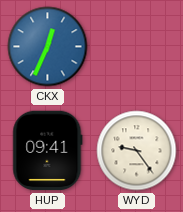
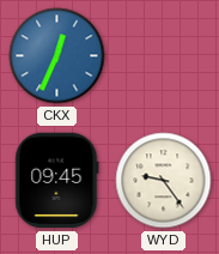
HUP: 09:41 -> 09:45 (57, 181)
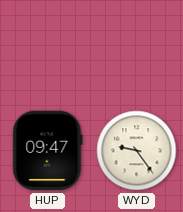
CKX: 12:34 -> none (57, 56)
HUP: 09:45 -> 09:47 (48, 151)
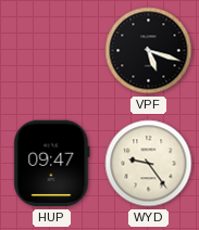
VPF: none -> 5:18 (149, 51)
